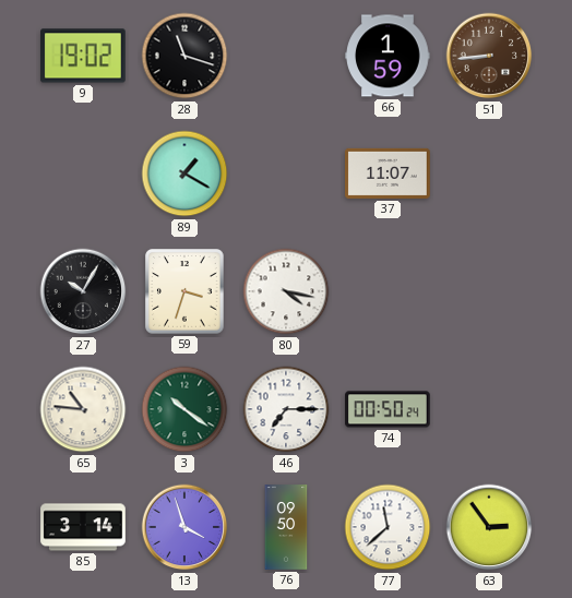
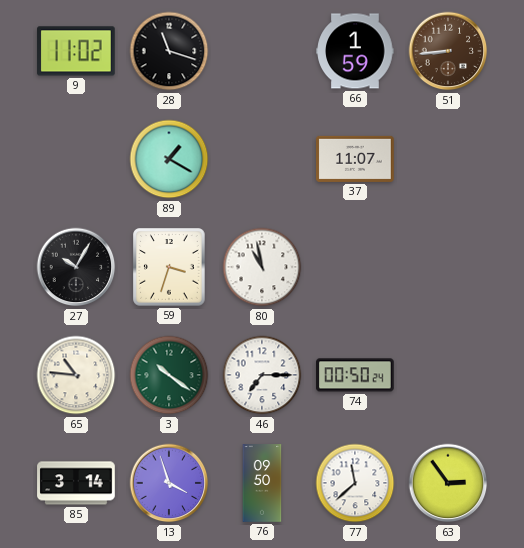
9: 19:02 -> 11:02 (76, 51)
80: 4:17 -> 10:58 (262, 267)
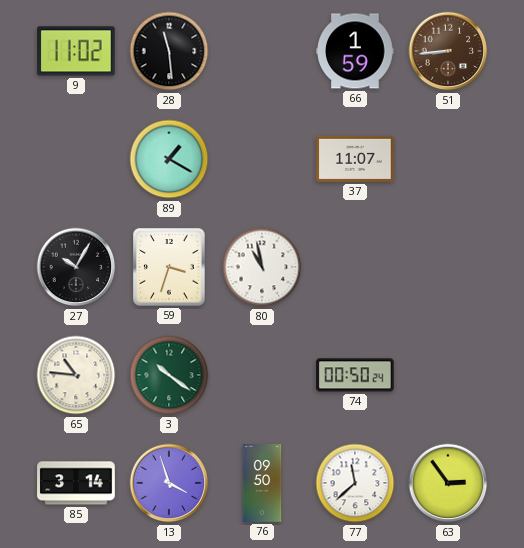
28: 11:18 -> 11:29 (169, 51)
46: 7:15 -> none (262, 375)
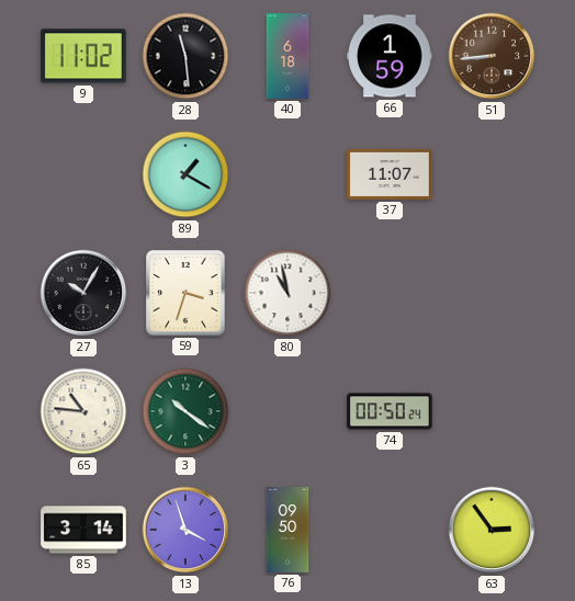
40: none -> 6:18 (287, 56)
77: 11:38 -> none (355, 483)
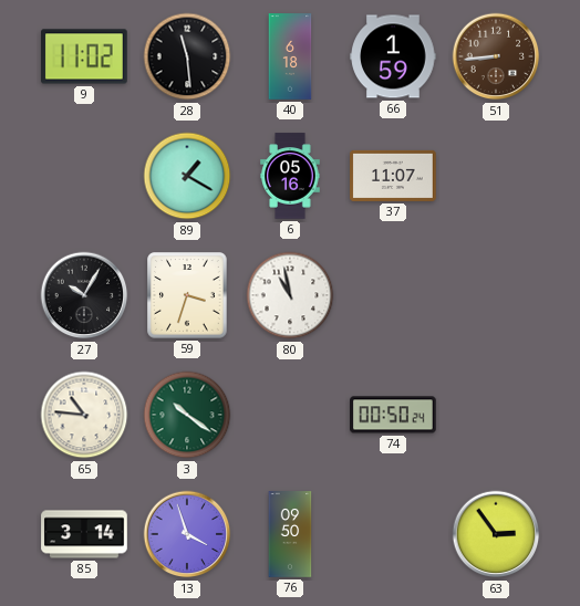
6: none -> 05:16 (290, 176)
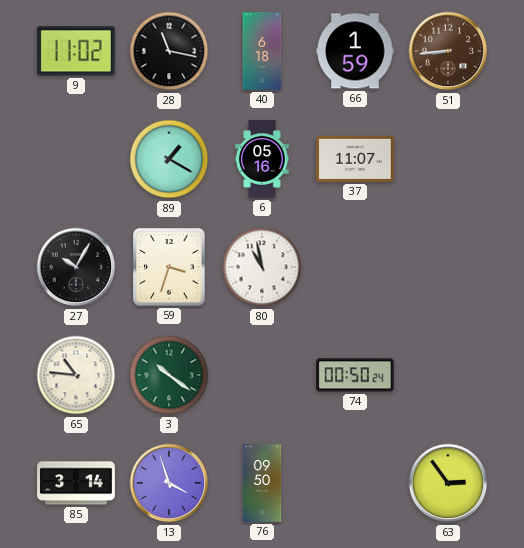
28: 11:29 -> 11:17 (169, 51)
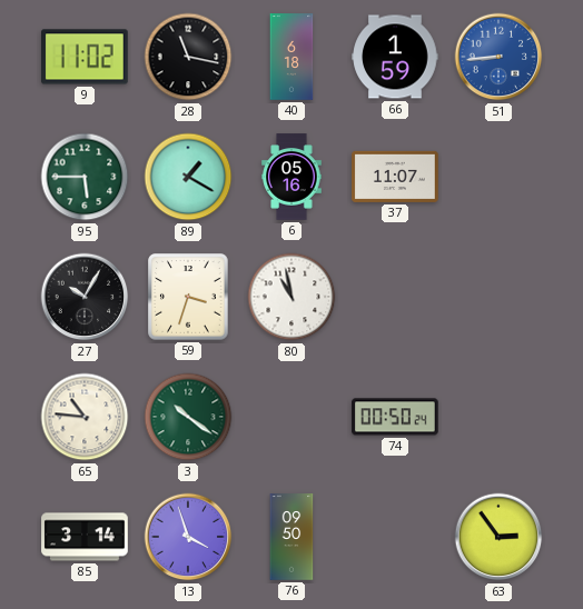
51 dial: brown -> blue (498, 57)
95: none -> 5:45 (85, 177)
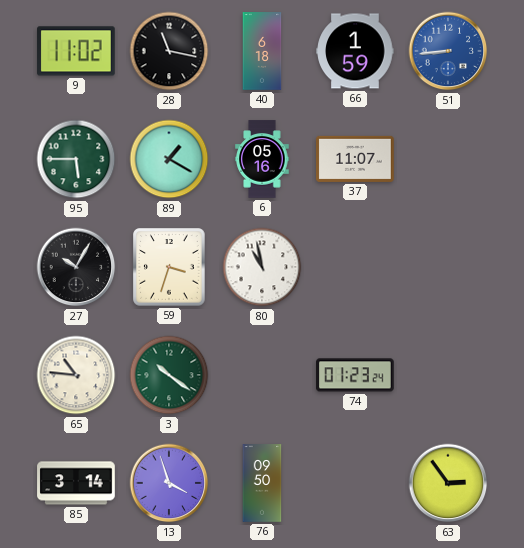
74: 00:50 -> 01:23 (355, 375)
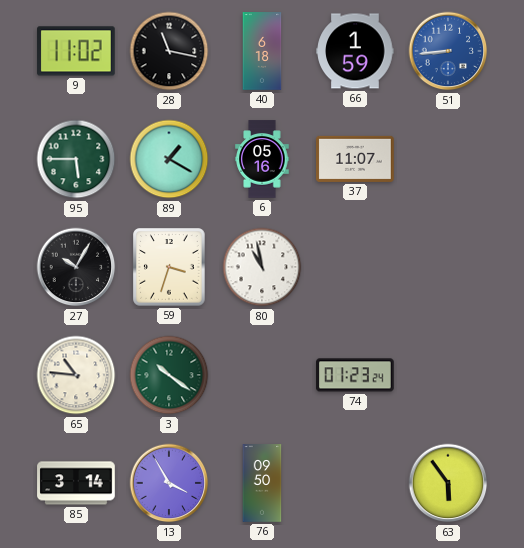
13: 3:57 -> 3:55 (169, 483)
63: 2:54 -> 5:54 (448, 483)
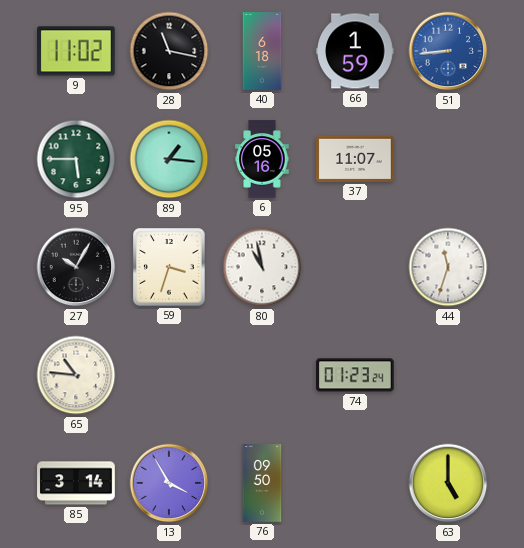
89: 1:20 -> 1:16 (169, 159)
44: none -> 11:33 (448, 267)
3: 10:21 -> none (169, 375)
63: 5:54 -> 5:00 (448, 483)
